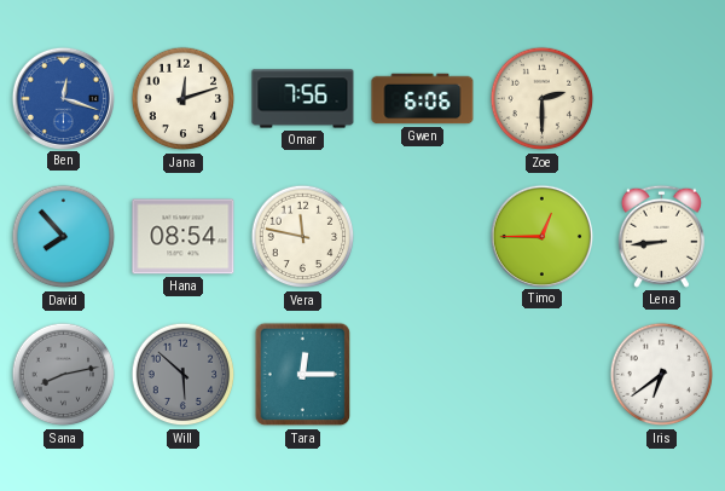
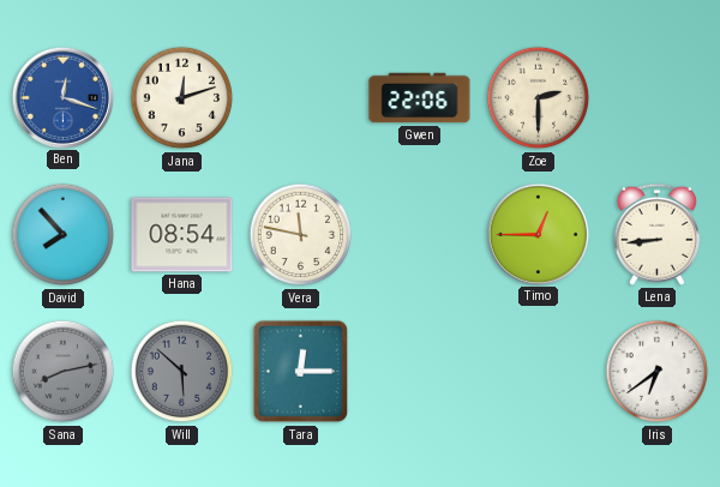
Omar: 7:56 -> none (303, 99)
Gwen: 6:06 -> 22:06 (420, 98)
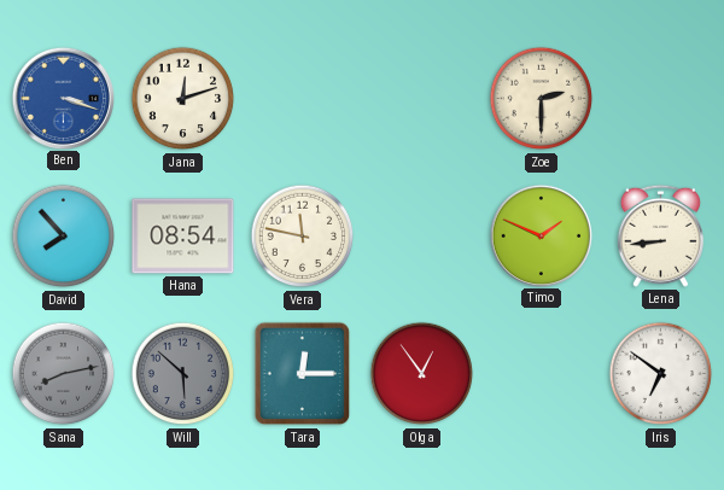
Ben: 12:18 -> 3:18 (63, 98)
Gwen: 22:06 -> none (420, 98)
Timo: 12:45 -> 1:49 (541, 235)
Olga: none -> 12:54 (422, 374)
Iris: 6:39 -> 6:51 (661, 374)
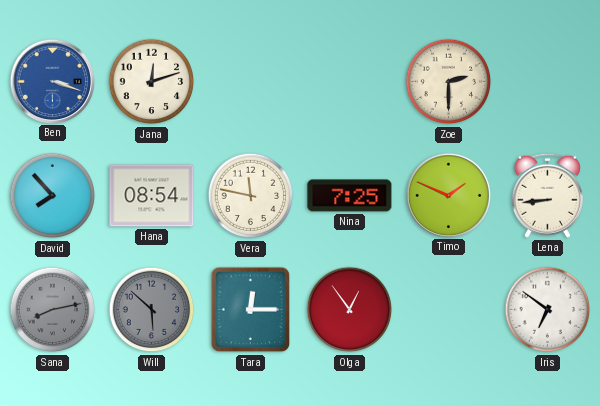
Nina: none -> 7:25 (350, 196)
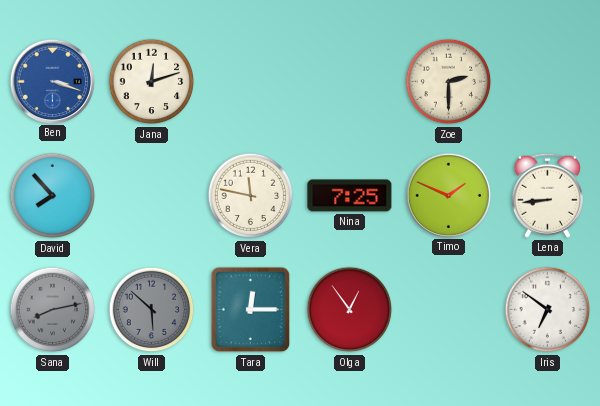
Hana: 08:54 -> none (152, 196)
